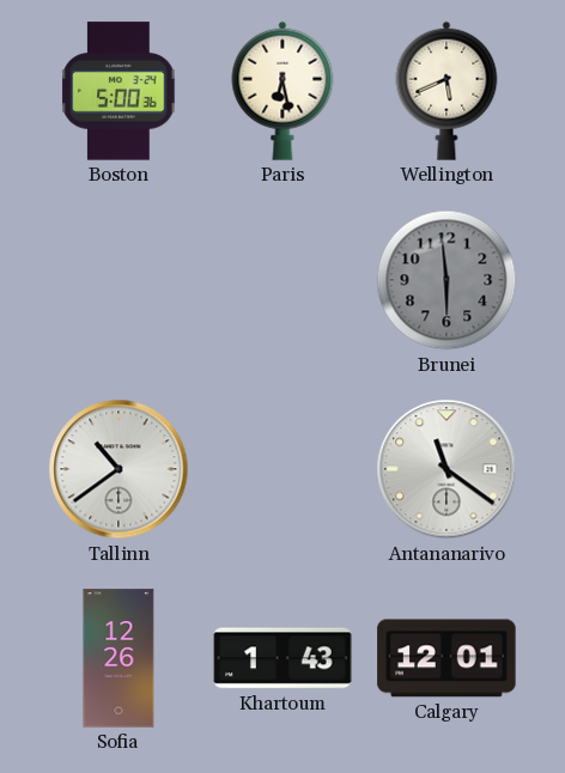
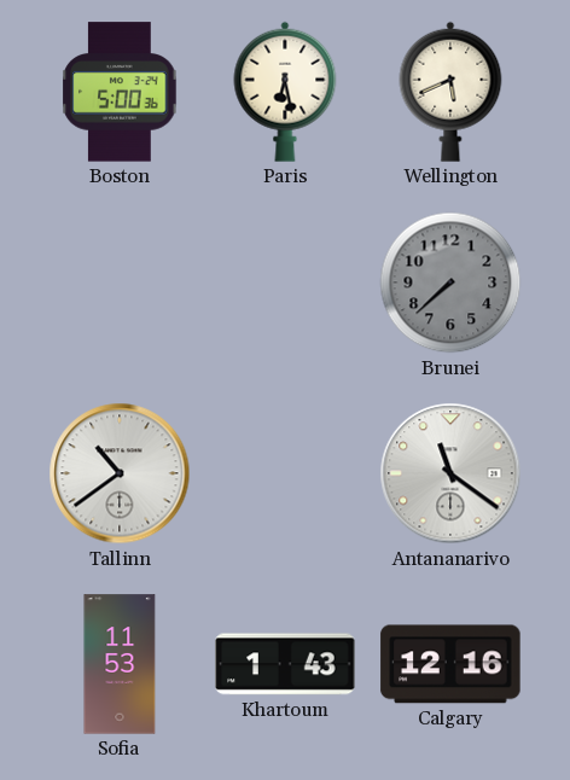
Brunei: 5:59 -> 7:38 (450, 283)
Sofia: 12:26 -> 11:53 (120, 664)
Calgary: 12:01 -> 12:16 (450, 664)
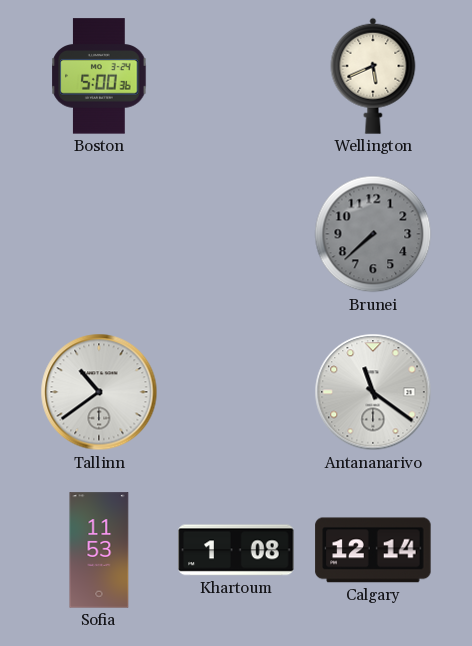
Paris: 6:28 -> none (285, 92)
Khartoum: 1:43 -> 1:08 (236, 550)
Calgary: 12:16 -> 12:14 (373, 550)
